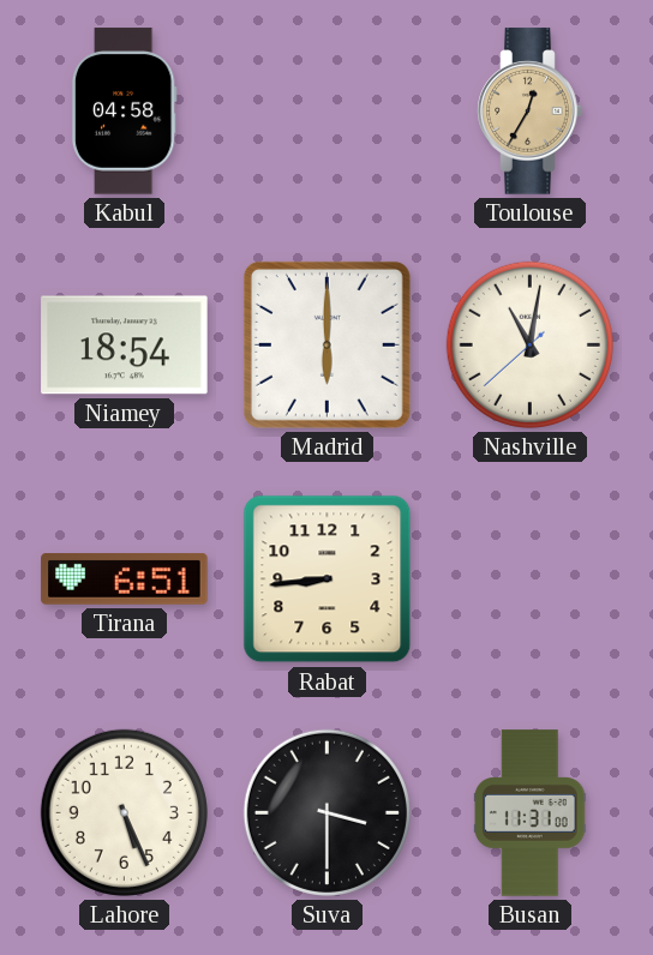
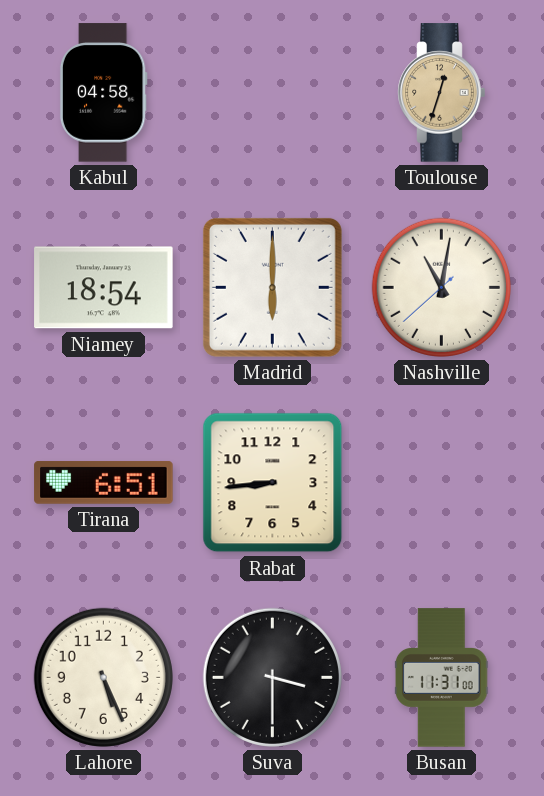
Toulouse: 12:35 -> 12:33 (442, 93)
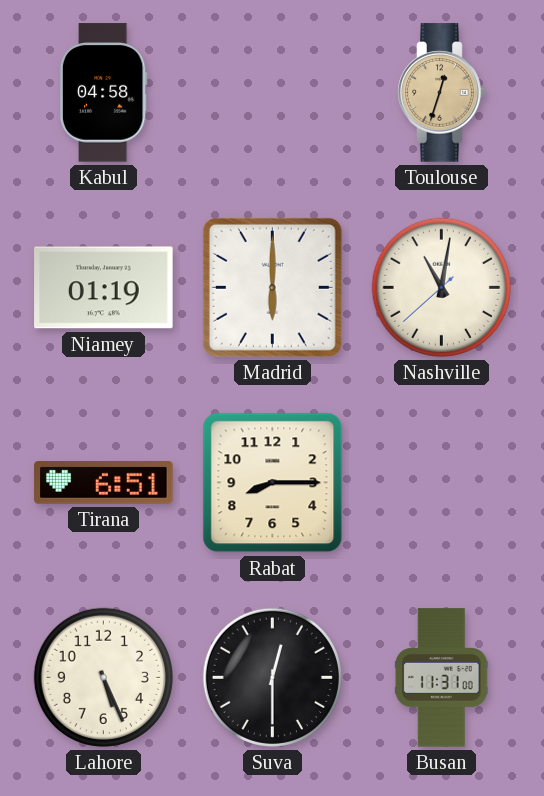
Niamey: 18:54 -> 01:19 (104, 288)
Rabat: 8:44 -> 8:15 (273, 483)
Suva: 3:30 -> 12:30 (272, 677)
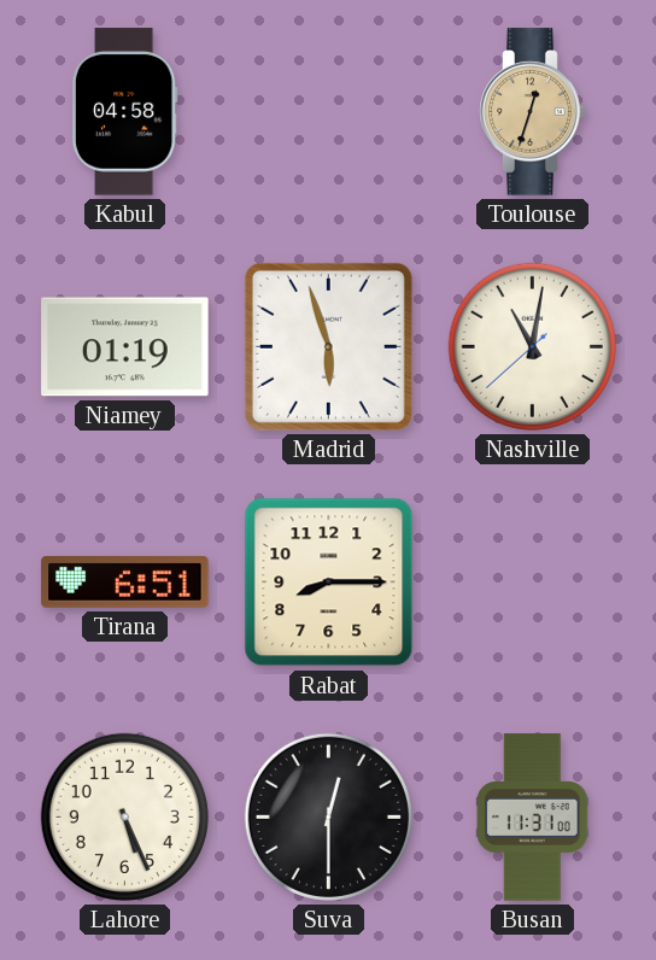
Madrid: 6:00 -> 5:57 (328, 346)
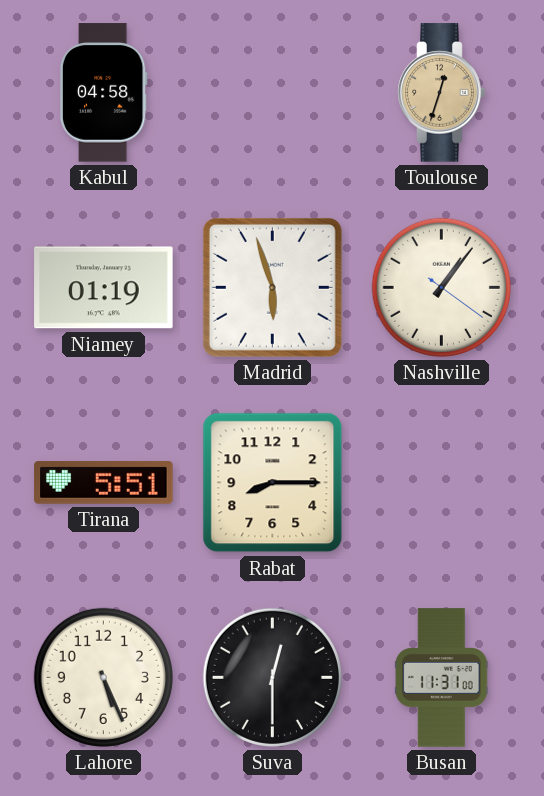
Nashville: 11:01 -> 1:06 (441, 287)
Tirana: 6:51 -> 5:51 (104, 483)
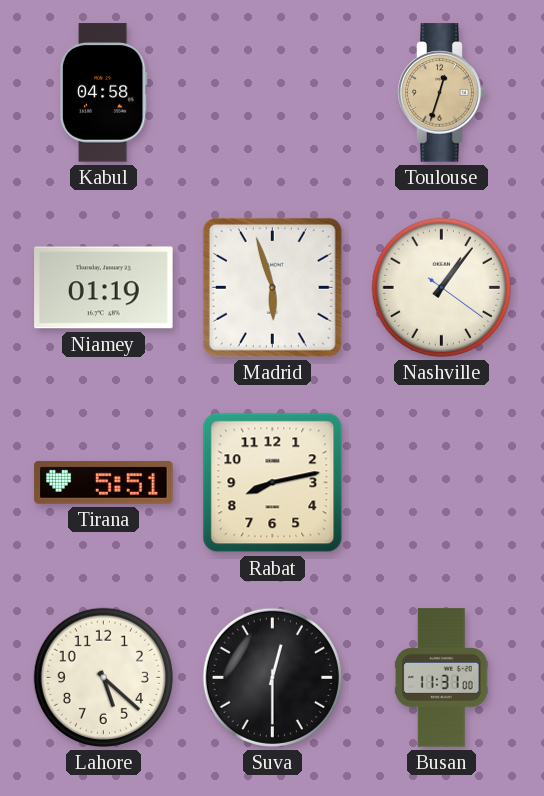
Rabat: 8:15 -> 8:13 (273, 483)
Lahore: 5:26 -> 5:22 (103, 677)
